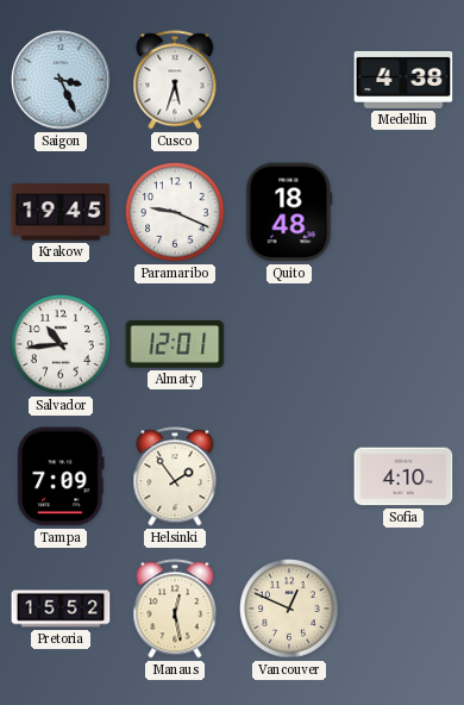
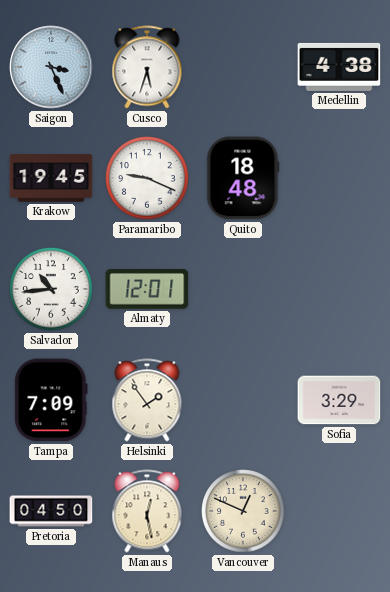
Sofia: 4:10 -> 3:29 (339, 400)
Pretoria: 15:52 -> 04:50 (51, 511)
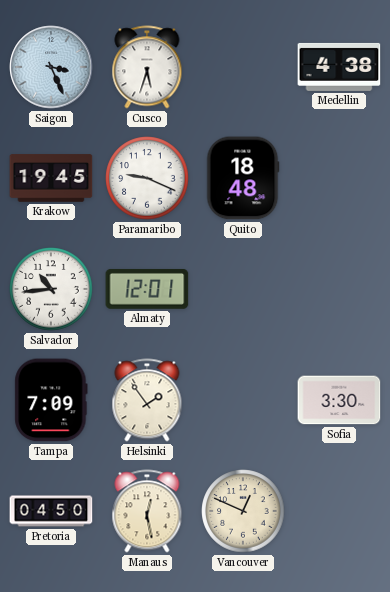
Sofia: 3:29 -> 3:30 (339, 400)
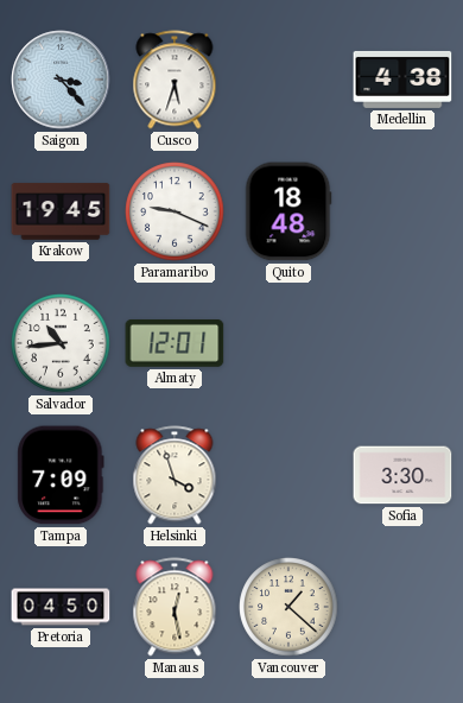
Saigon: 3:26 -> 3:23 (61, 80)
Helsinki: 1:54 -> 3:57 (175, 475)
Vancouver: 12:49 -> 1:22 (288, 607)
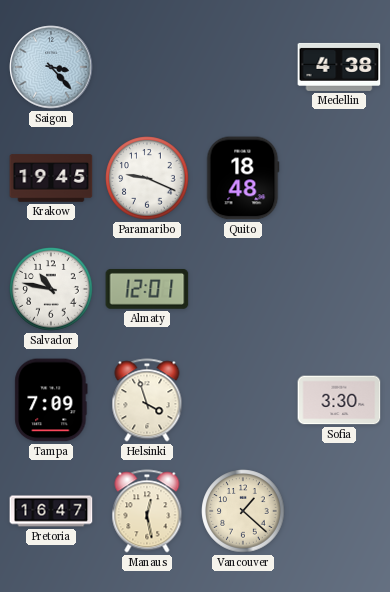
Cusco: 5:33 -> none (175, 80)
Salvador: 10:44 -> 10:47 (51, 289)
Pretoria: 04:50 -> 16:47 (51, 511)
